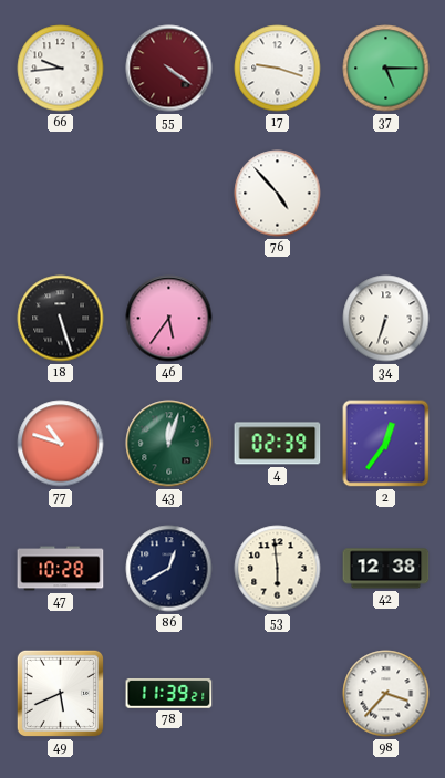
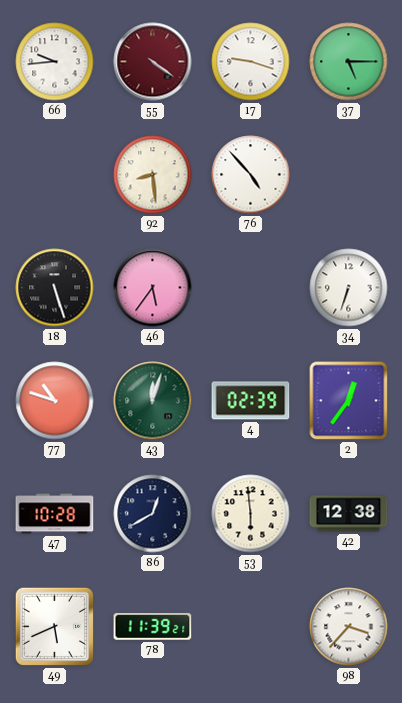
92: none -> 8:29 (153, 175)
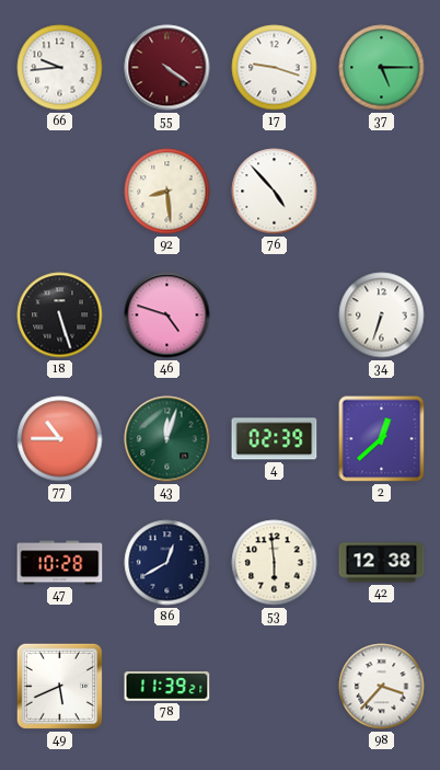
46: 5:36 -> 4:48 (167, 315)
77: 10:48 -> 10:45 (60, 439)
2: 12:36 -> 12:38 (382, 439)
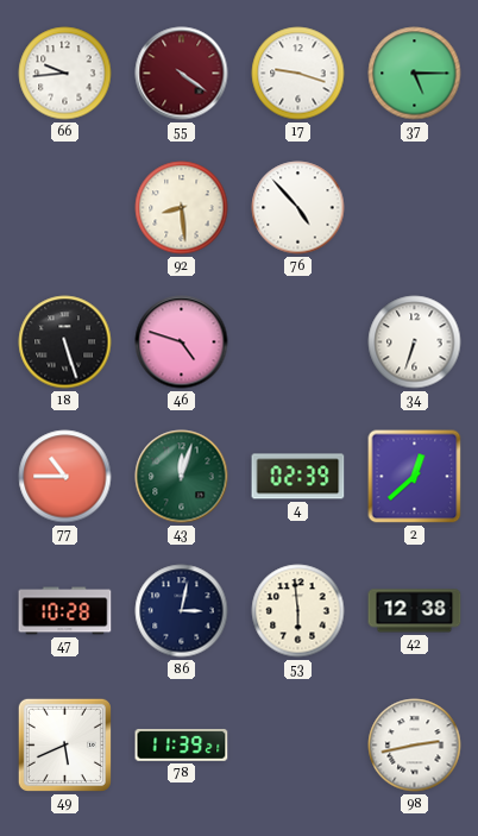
86: 12:40 -> 3:02 (182, 611)
98: 3:37 -> 2:43 (415, 746)
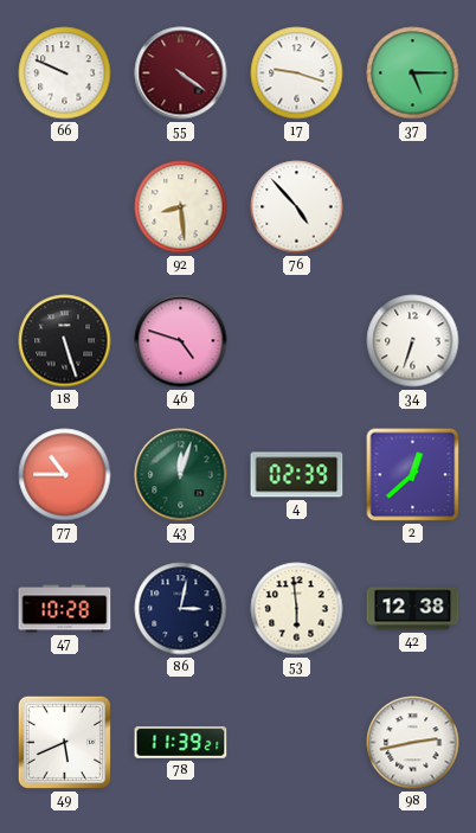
66: 9:44 -> 9:49 (65, 73)
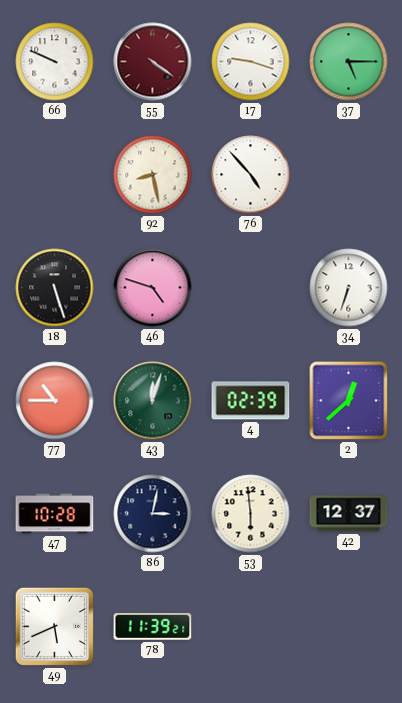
92: 8:29 -> 8:28 (153, 175)
42: 12:38 -> 12:37 (349, 514)
98: 2:43 -> none (413, 743)
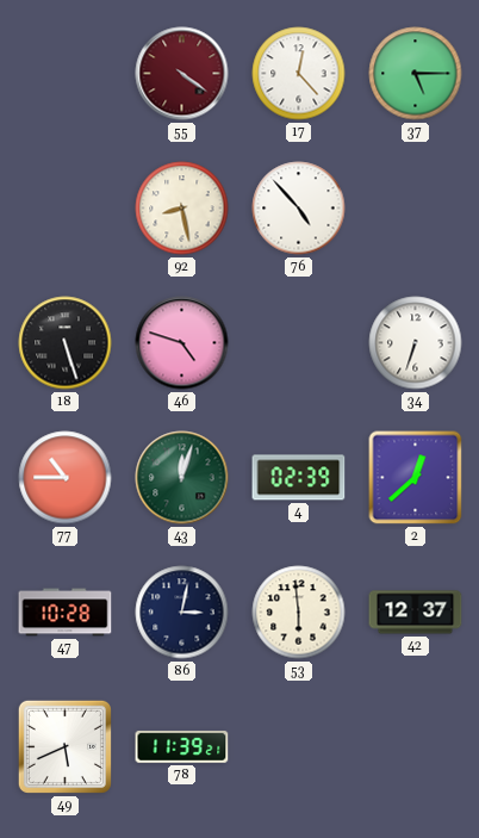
66: 9:49 -> none (55, 62)
17: 9:18 -> 12:23 (299, 74)
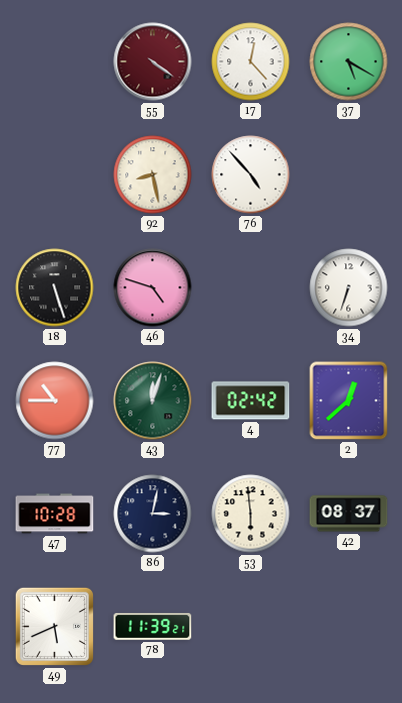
37: 5:15 -> 5:20 (349, 62)
4: 02:39 -> 02:42 (251, 401)
42: 12:37 -> 08:37 (349, 514)
